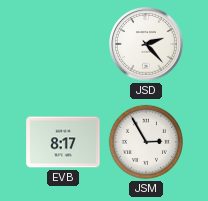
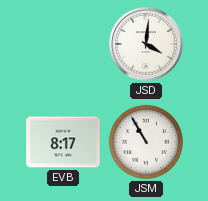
JSD: 2:23 -> 4:01 (146, 44)
JSM: 2:55 -> 10:55 (146, 142)
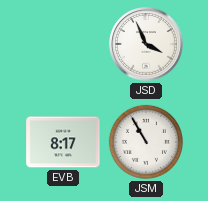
JSD: 4:01 -> 3:56 (146, 44)
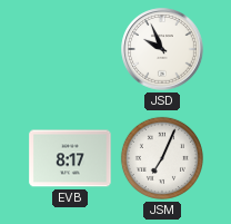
JSD: 3:56 -> 9:56 (162, 49)
JSM: 10:55 -> 7:04 (162, 158)
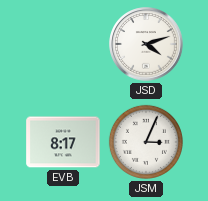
JSD: 9:56 -> 4:12 (146, 44)
JSM: 7:04 -> 3:04 (146, 142)
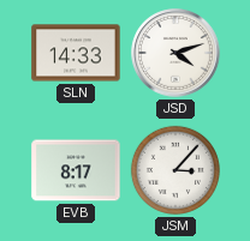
SLN: none -> 14:33 (76, 53)
JSM: 3:04 -> 3:07 (175, 170)
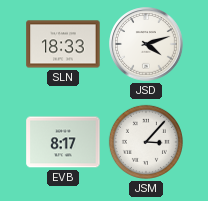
SLN: 14:33 -> 18:33 (63, 44)
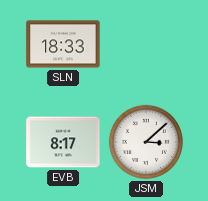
JSD: 4:12 -> none (146, 44)
JSM: 3:07 -> 3:08 (146, 142)
